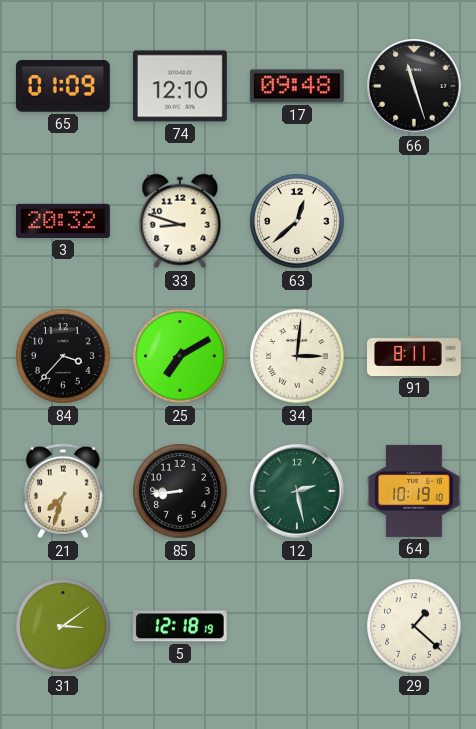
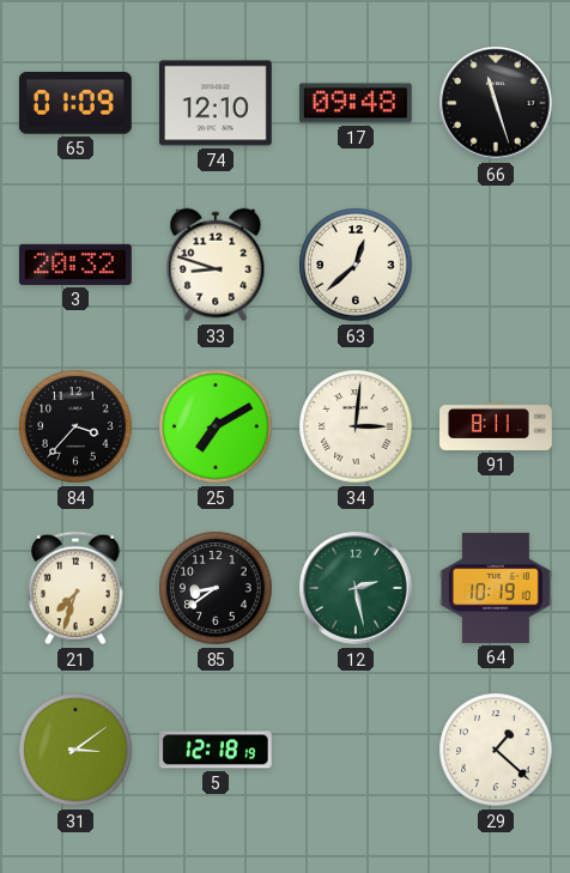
85: 8:44 -> 8:39 (216, 588)
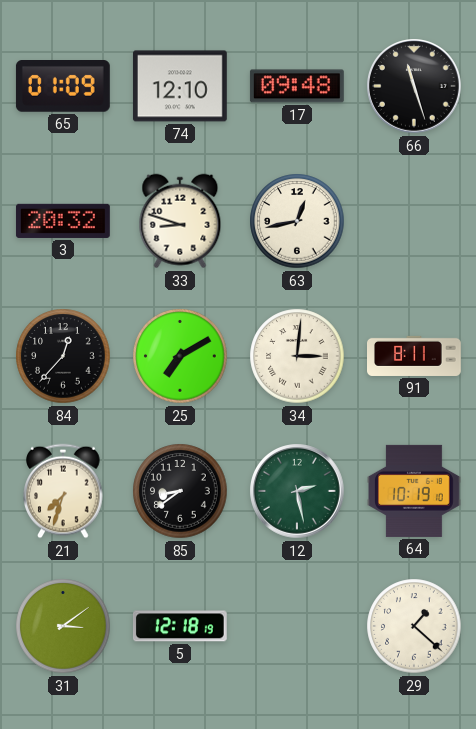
63: 12:38 -> 12:43 (297, 221)
84: 3:37 -> 12:37 (63, 356)
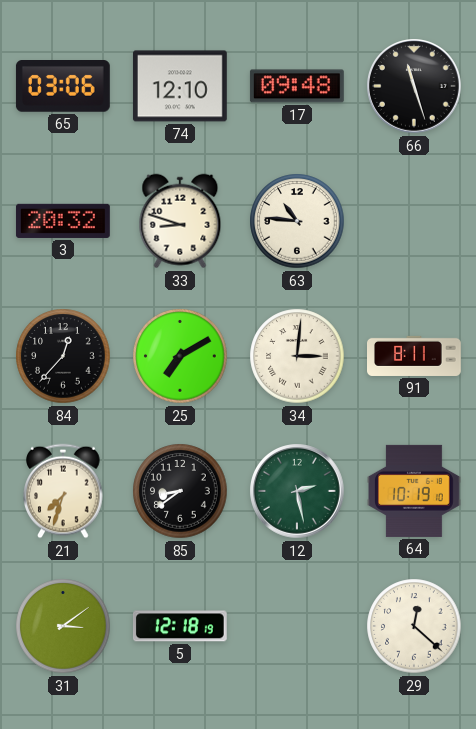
65: 01:09 -> 03:06 (63, 87)
63: 12:43 -> 10:46 (297, 221)
29: 1:22 -> 12:22 (414, 626)
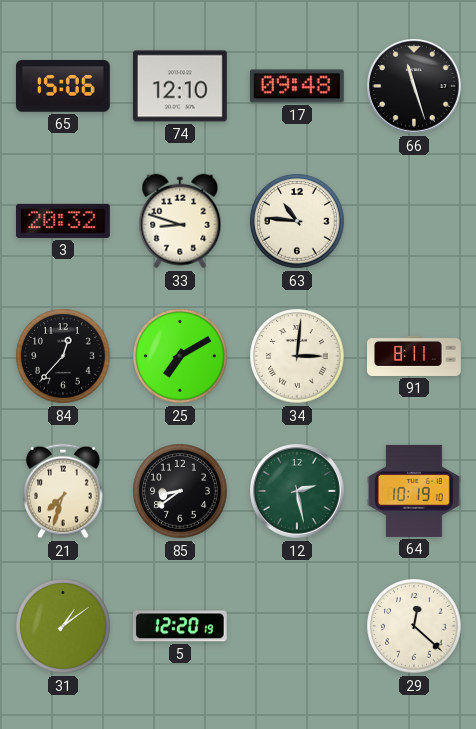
65: 03:06 -> 15:06 (63, 87)
31: 3:09 -> 1:09 (63, 626)
5: 12:18 -> 12:20 (180, 626)
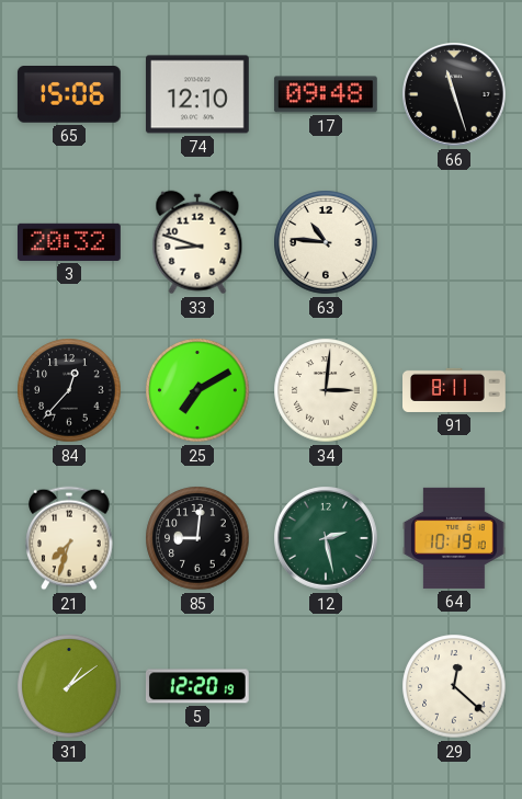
85: 8:39 -> 9:01 (197, 538)
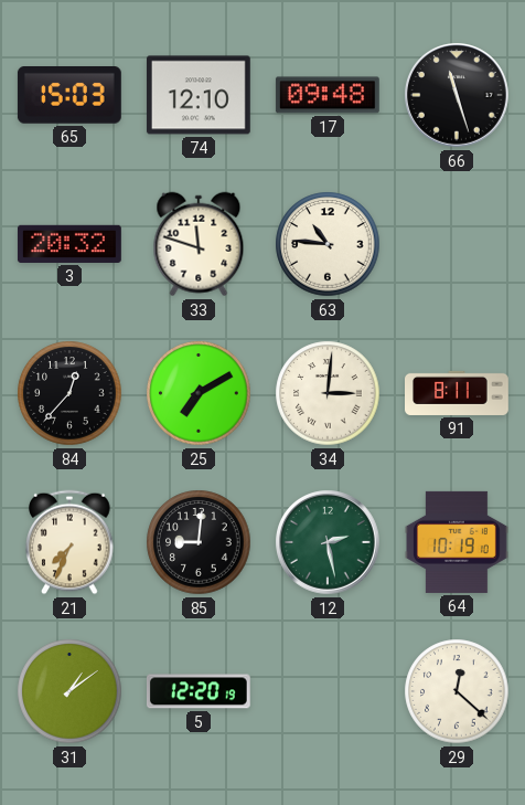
65: 15:06 -> 15:03 (69, 96)
33: 8:48 -> 11:48 (199, 244)
21: 7:33 -> 7:34 (69, 542)
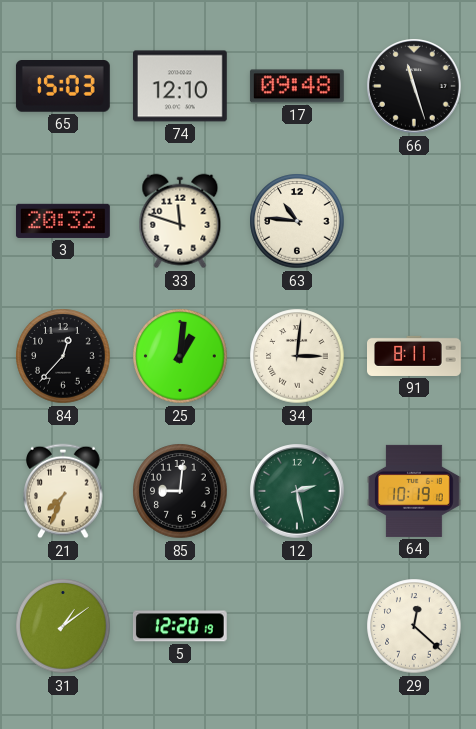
25: 7:10 -> 1:01 (180, 356)
